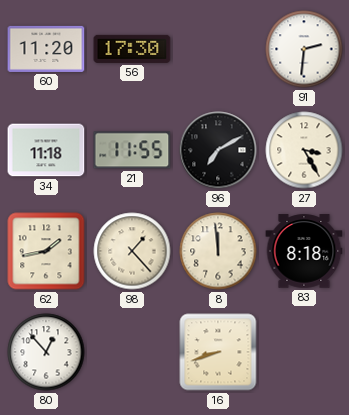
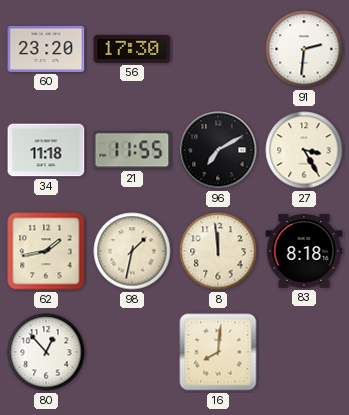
60: 11:20 -> 23:20 (46, 49)
98: 1:23 -> 1:32 (132, 251)
16: 8:42 -> 8:01 (218, 352)
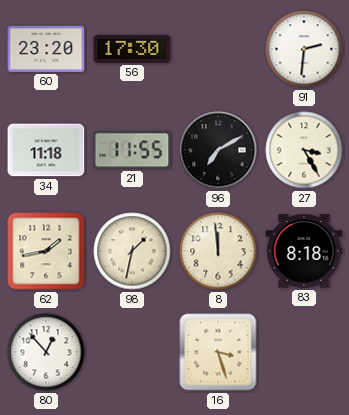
16: 8:01 -> 3:27 (218, 352)
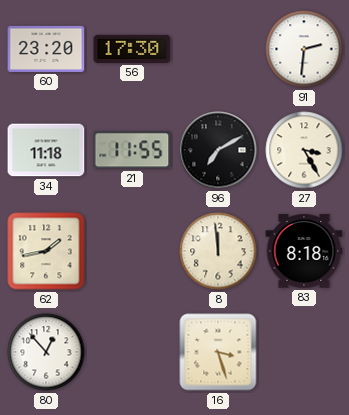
98: 1:32 -> none (132, 251)
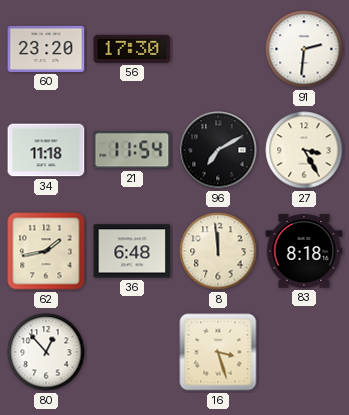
21: 11:55 -> 11:54 (132, 150)
36: none -> 6:48 (132, 251)
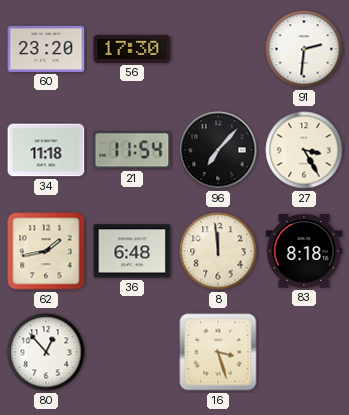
96: 7:10 -> 7:07 (218, 150)
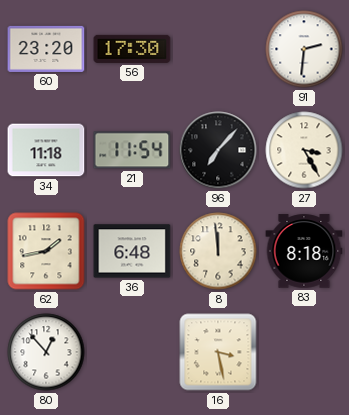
16: 3:27 -> 3:28 (218, 352)
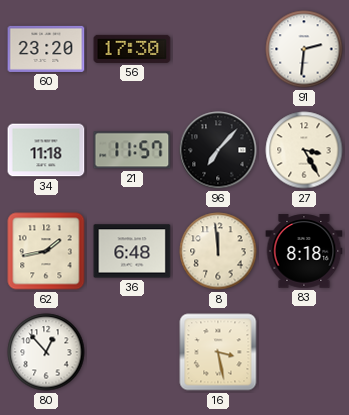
21: 11:54 -> 11:57 (132, 150)
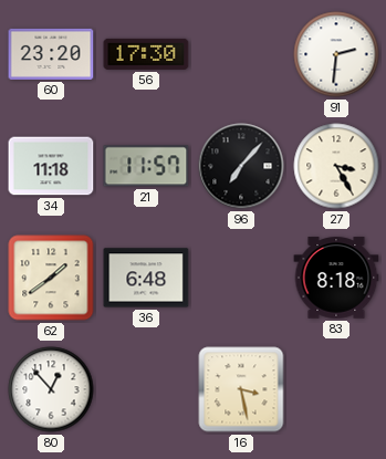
62: 1:43 -> 1:39 (51, 278)
8: 11:59 -> none (218, 251)
